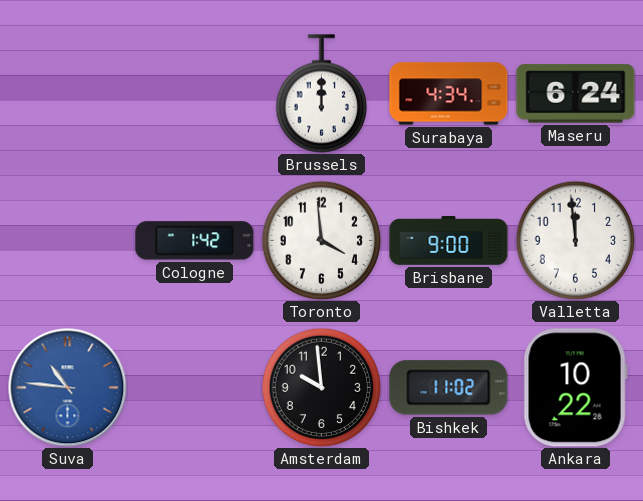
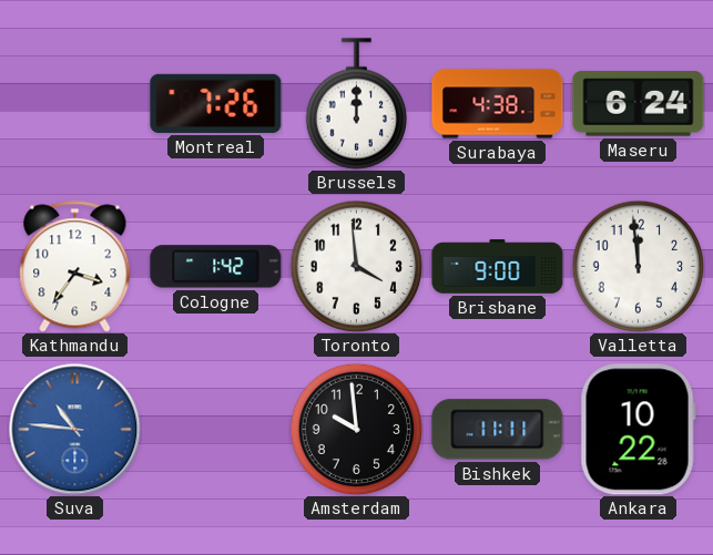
Montreal: none -> 7:26 (216, 103)
Surabaya: 4:34 -> 4:38 (498, 104)
Kathmandu: none -> 3:36 (75, 267)
Bishkek: 11:02 -> 11:11 (498, 430)
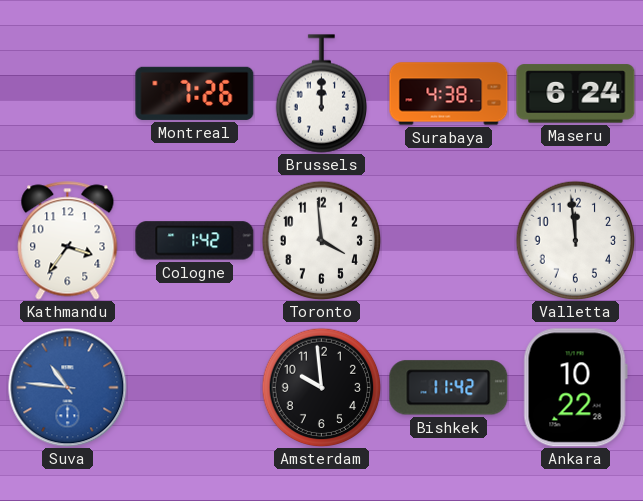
Brisbane: 9:00 -> none (498, 267)
Bishkek: 11:11 -> 11:42 (449, 388)
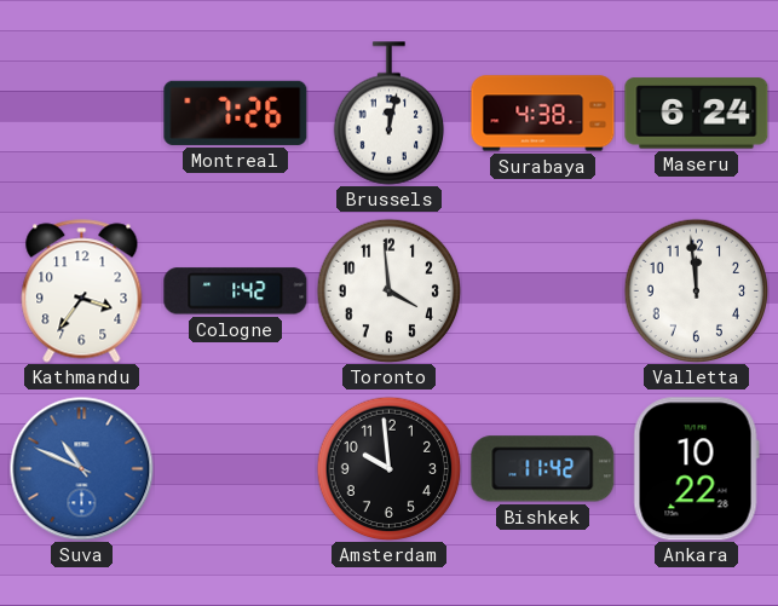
Brussels: 12:00 -> 12:02 (388, 114)
Suva: 10:46 -> 10:49 (82, 469)
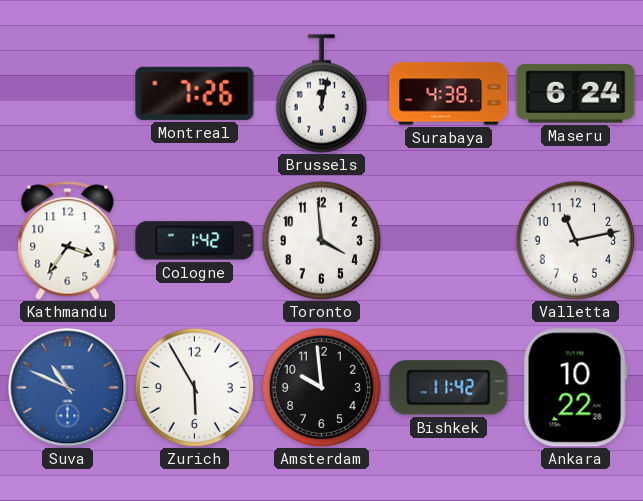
Valletta: 11:59 -> 11:13 (575, 240)
Zurich: none -> 5:55 (194, 387)
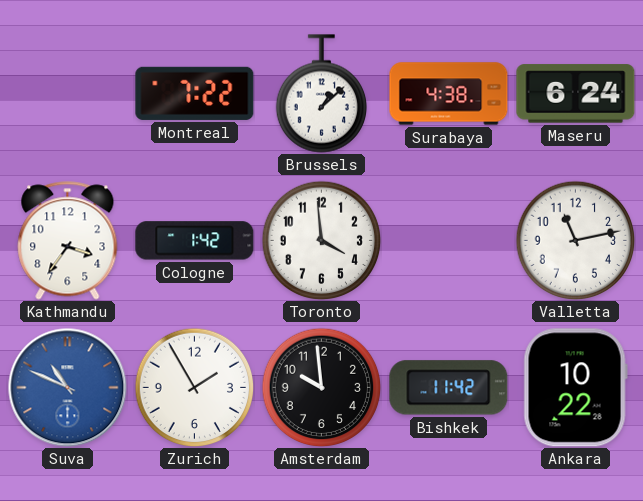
Montreal: 7:26 -> 7:22 (195, 93)
Brussels: 12:02 -> 1:08 (321, 94)
Zurich: 5:55 -> 1:55 (194, 387)
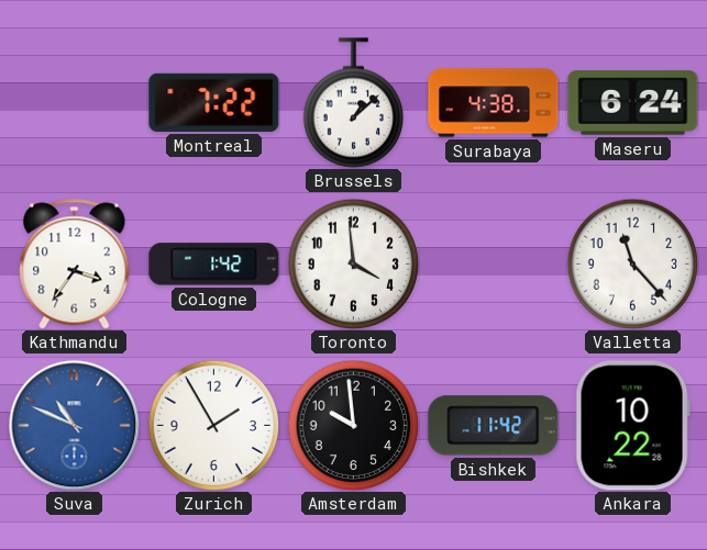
Valletta: 11:13 -> 11:23 (632, 263)
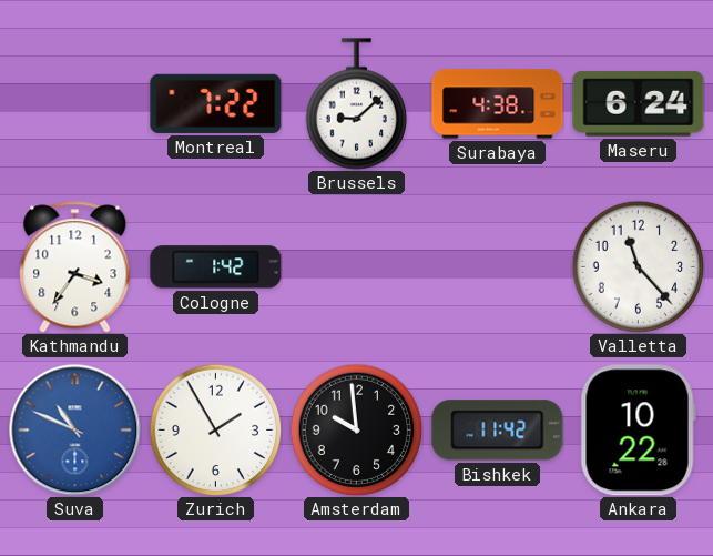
Brussels: 1:08 -> 9:08 (356, 104)
Toronto: 3:59 -> none (353, 263)
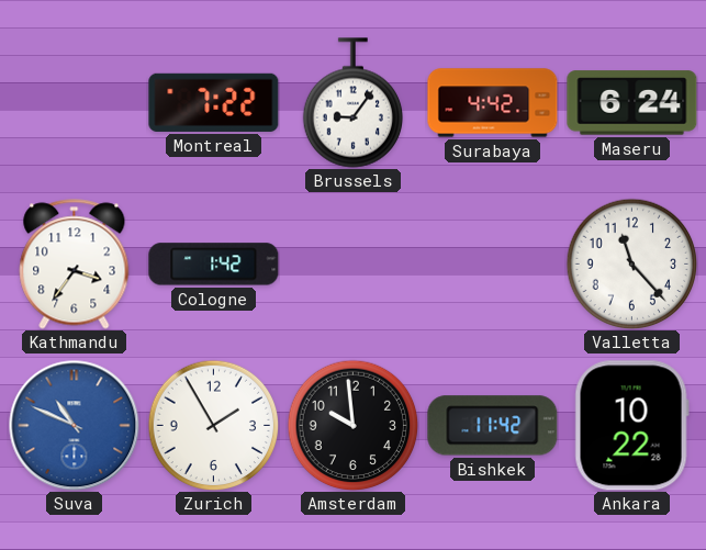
Brussels: 9:08 -> 9:06 (352, 103)
Surabaya: 4:38 -> 4:42 (493, 103)
